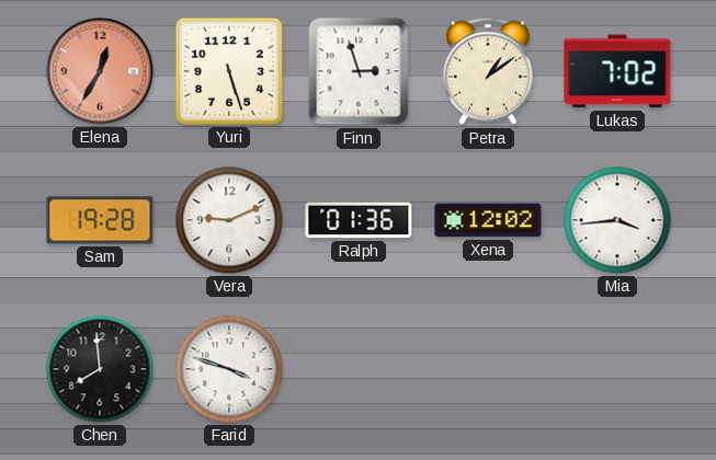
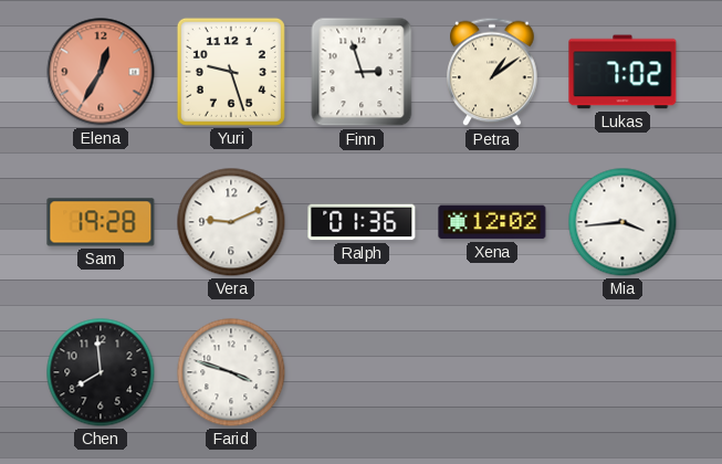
Yuri: 5:27 -> 9:27 (231, 72)
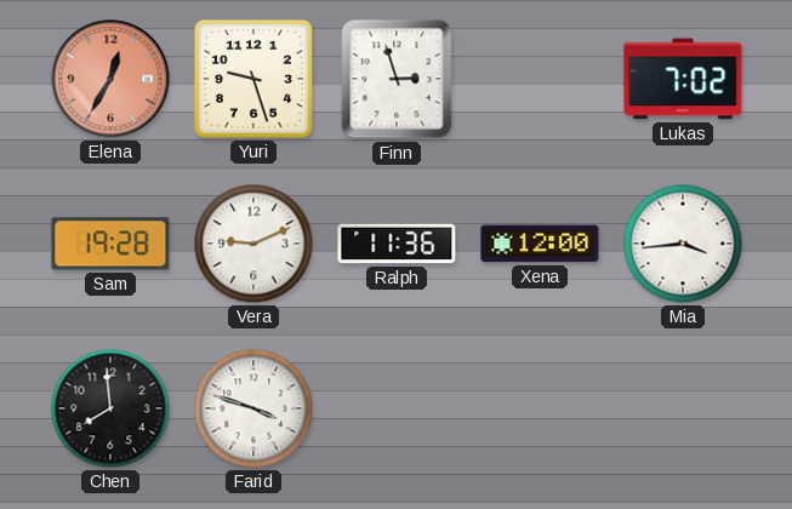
Petra: 1:09 -> none (492, 72)
Ralph: 01:36 -> 11:36 (397, 244)
Xena: 12:02 -> 12:00 (540, 244)
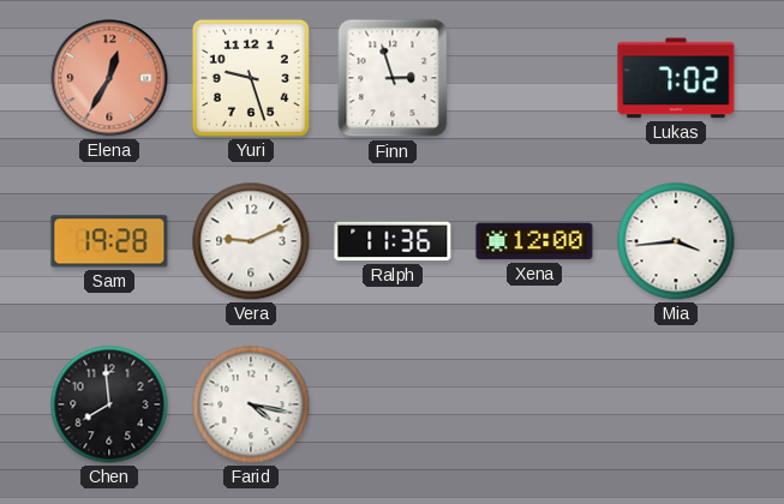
Farid: 3:48 -> 4:17 (251, 404)
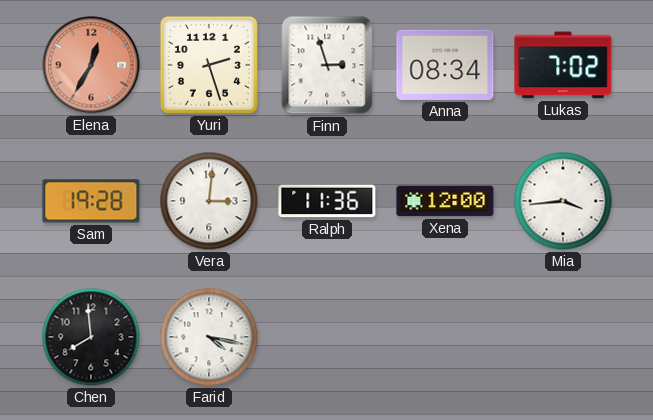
Yuri: 9:27 -> 2:27 (209, 65)
Anna: none -> 08:34 (445, 65)
Vera: 9:11 -> 3:01 (209, 201)
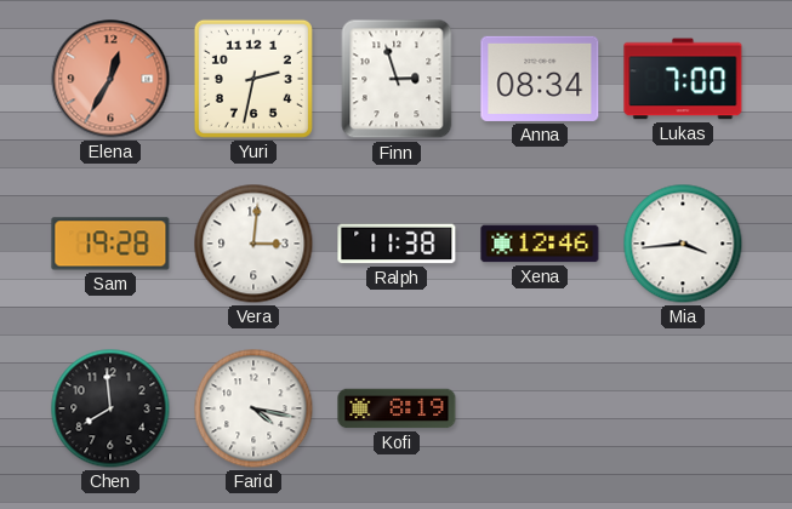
Yuri: 2:27 -> 2:32 (253, 79)
Lukas: 7:02 -> 7:00 (683, 79)
Ralph: 11:36 -> 11:38 (397, 244)
Xena: 12:00 -> 12:46 (540, 244)
Kofi: none -> 8:19 (397, 408)
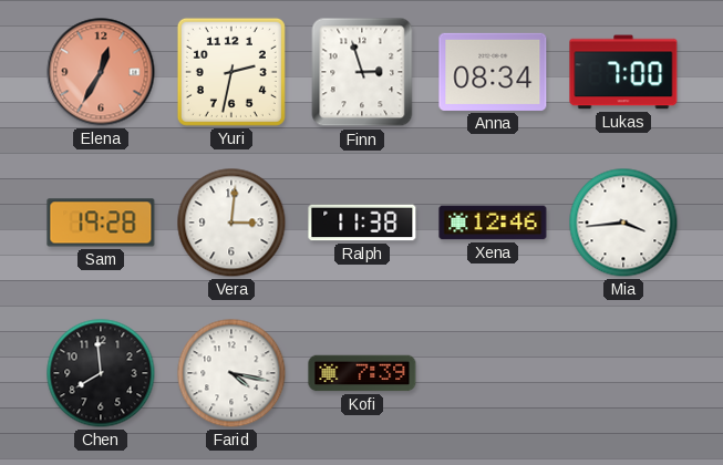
Kofi: 8:19 -> 7:39 (362, 373)
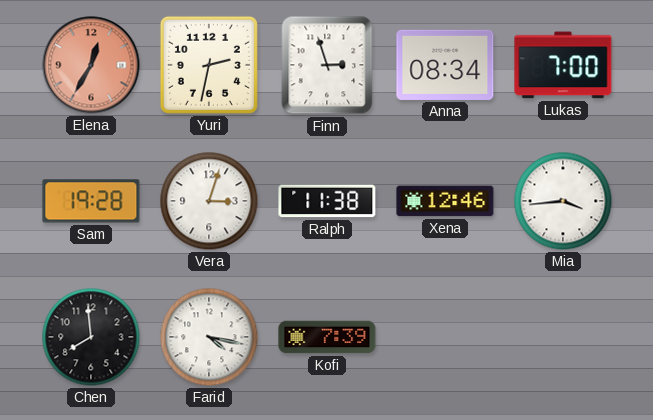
Vera: 3:01 -> 3:03 (209, 201)
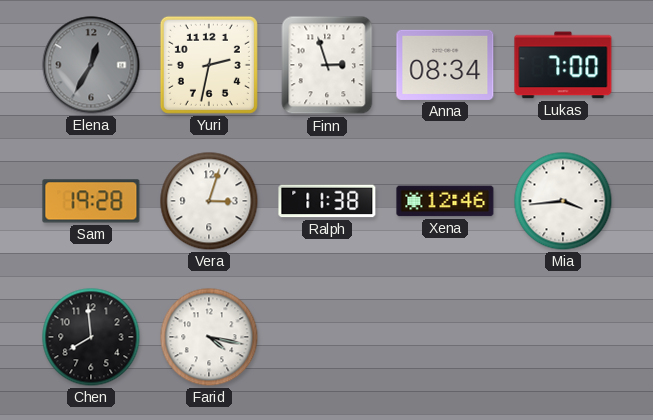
Elena dial: salmon -> grey (91, 65)
Kofi: 7:39 -> none (327, 337)
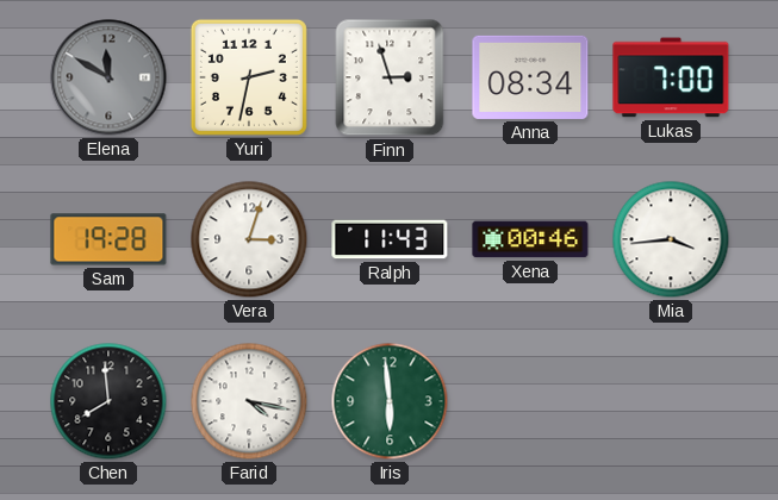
Elena: 12:35 -> 11:50 (108, 77)
Ralph: 11:38 -> 11:43 (390, 239)
Xena: 12:46 -> 00:46 (530, 239)
Iris: none -> 5:59 (390, 401)
